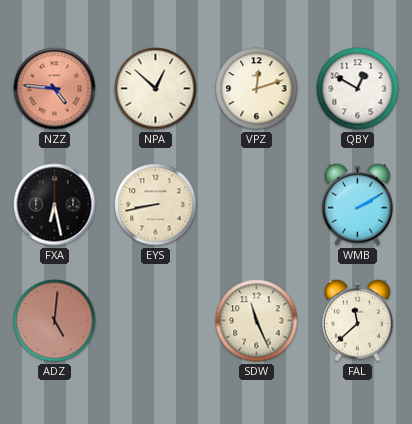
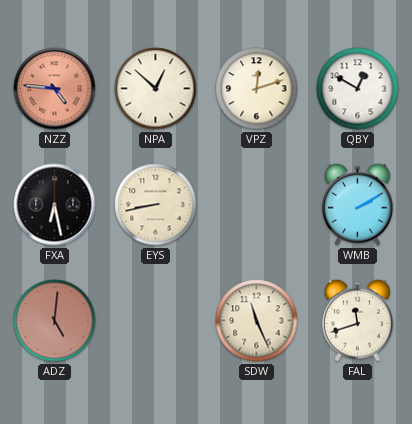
FAL: 11:38 -> 11:42 (358, 320)
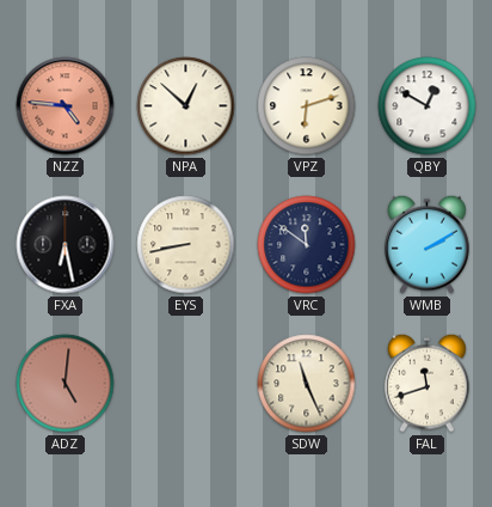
VPZ: 12:12 -> 6:12 (307, 106)
VRC: none -> 11:51 (307, 245)
